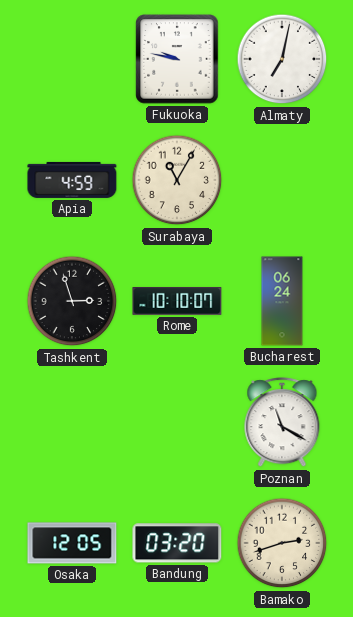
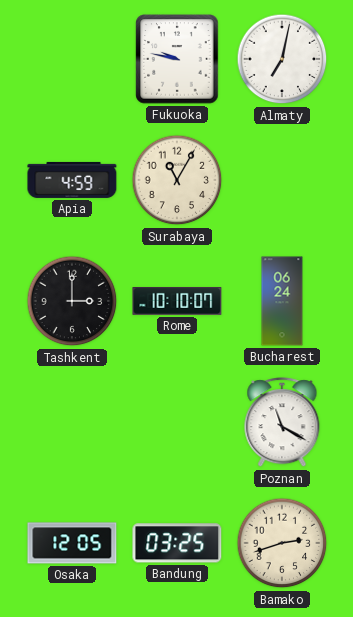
Tashkent: 2:57 -> 3:00 (72, 301)
Bandung: 03:20 -> 03:25 (177, 543)
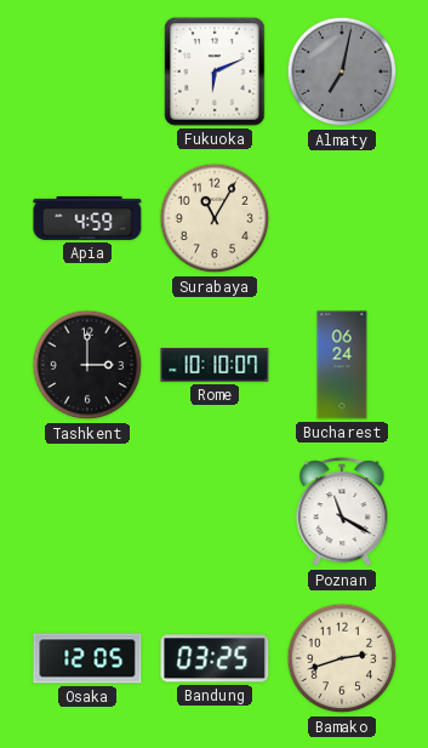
Fukuoka: 9:47 -> 6:11 (215, 72)
Almaty dial: white -> grey (342, 72)
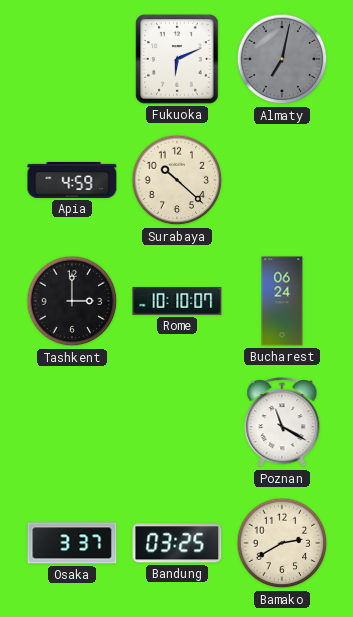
Surabaya: 11:05 -> 10:22 (177, 180)
Osaka: 12:05 -> 3:37 (72, 543)
Bamako: 2:42 -> 2:40 (282, 543)
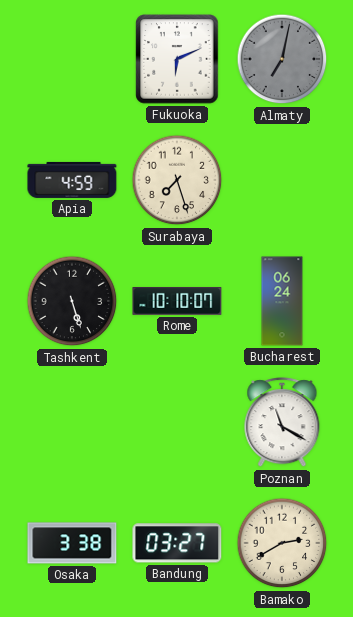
Surabaya: 10:22 -> 7:27 (177, 180)
Tashkent: 3:00 -> 5:27 (72, 301)
Osaka: 3:37 -> 3:38 (72, 543)
Bandung: 03:25 -> 03:27 (177, 543)
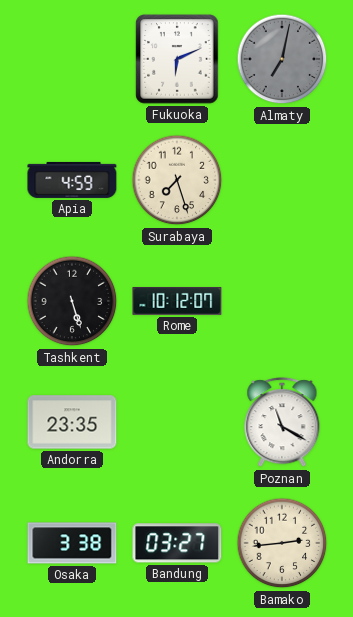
Rome: 10:10 -> 10:12 (177, 301)
Bucharest: 06:24 -> none (282, 301)
Andorra: none -> 23:35 (72, 422)
Bamako: 2:40 -> 2:44 (282, 543)
